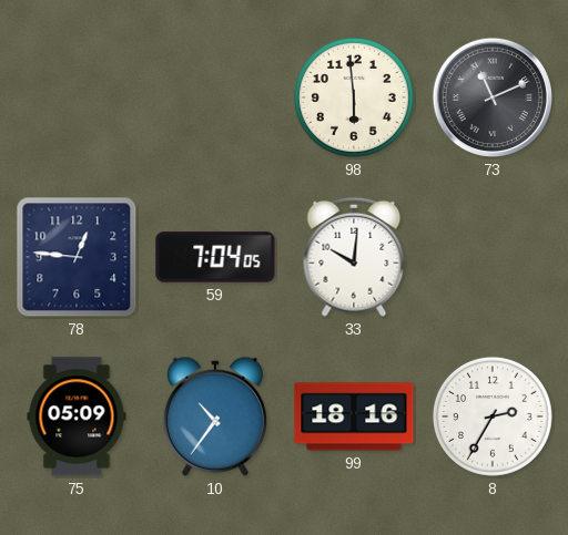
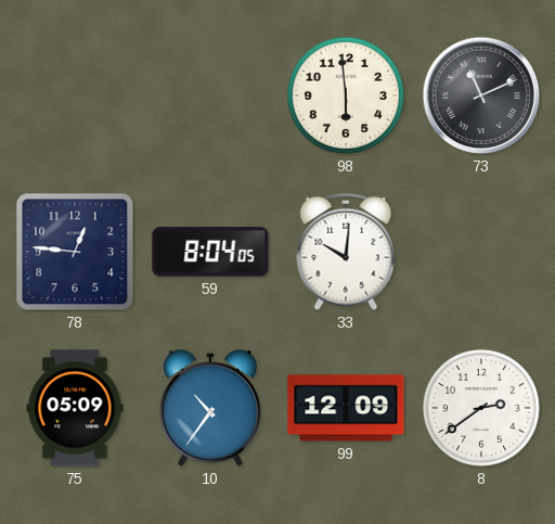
59: 7:04 -> 8:04 (210, 252)
99: 18:16 -> 12:09 (346, 408)
8: 2:35 -> 2:39 (481, 408)
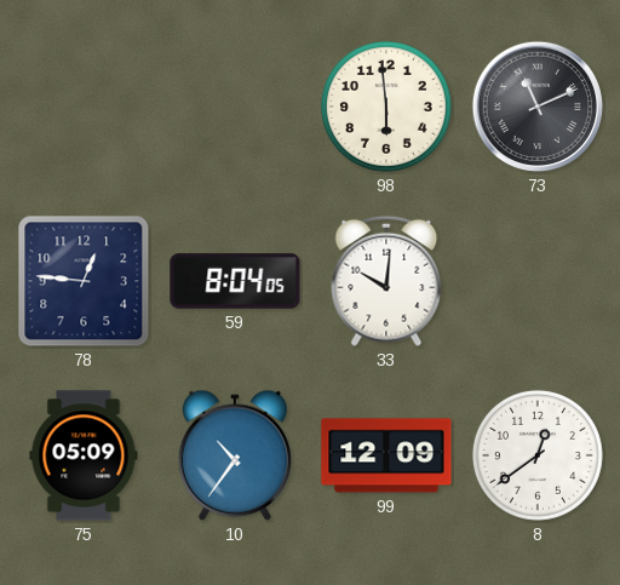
8: 2:39 -> 12:39 (538, 455)
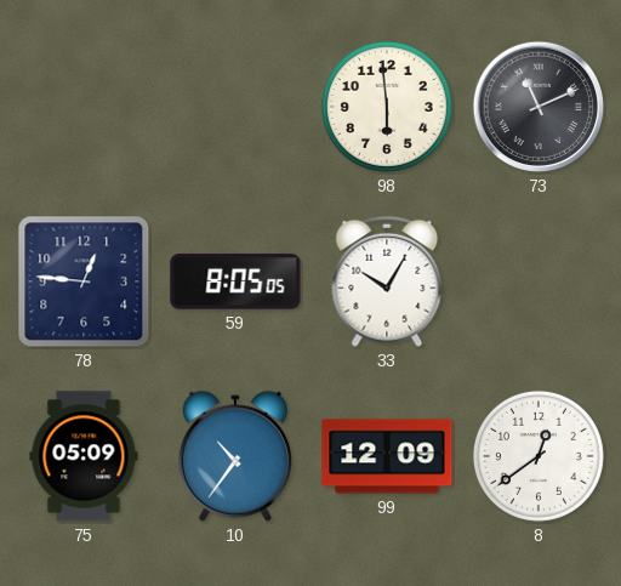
59: 8:04 -> 8:05 (235, 281)
33: 10:01 -> 10:05 (387, 281)
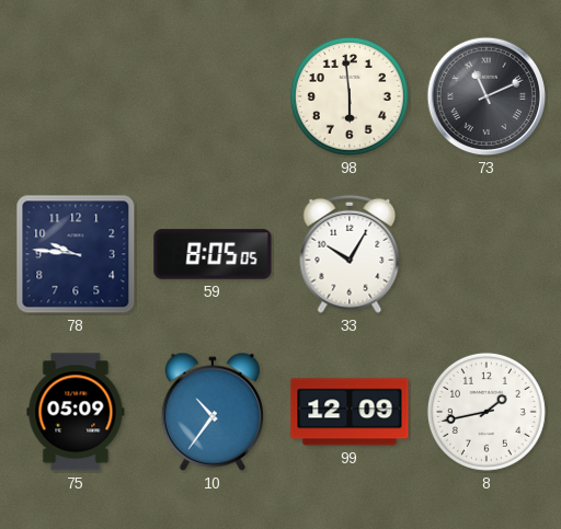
78: 12:46 -> 9:46 (76, 254)
8: 12:39 -> 1:43 (486, 412)
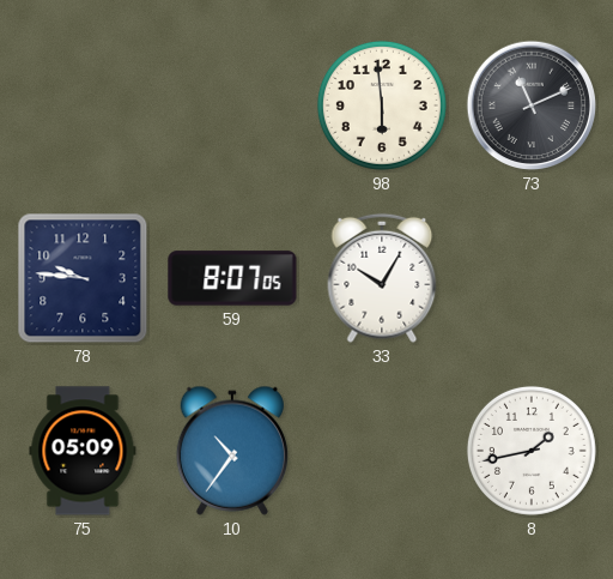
59: 8:05 -> 8:07 (232, 278)
99: 12:09 -> none (350, 412)
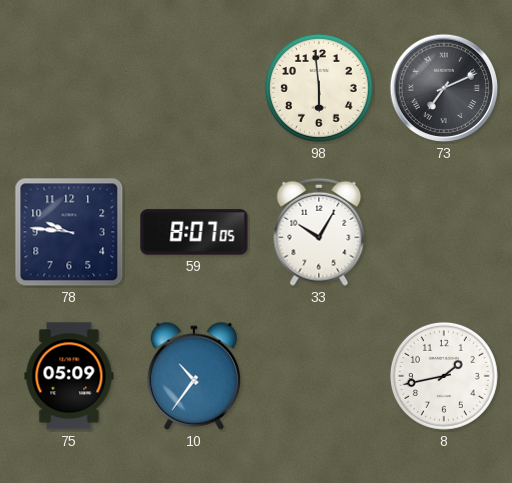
73: 11:11 -> 7:11 (444, 88)
